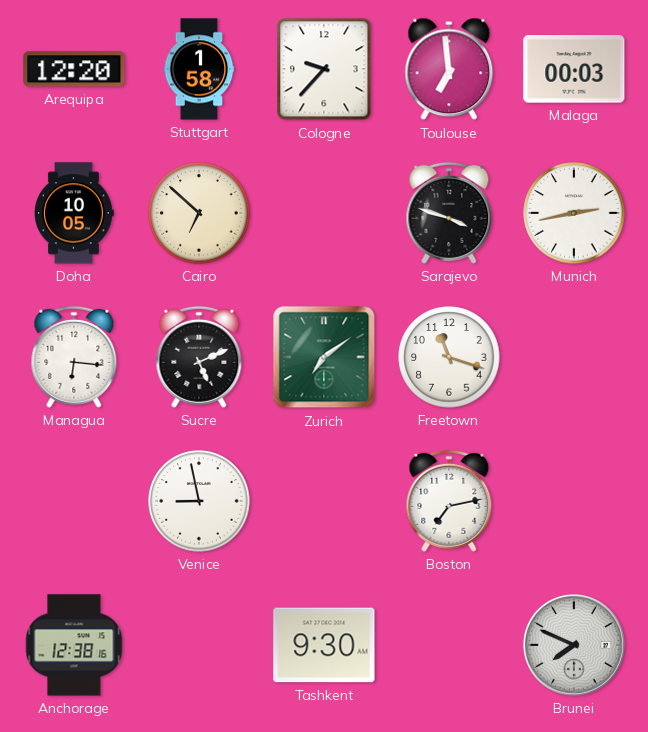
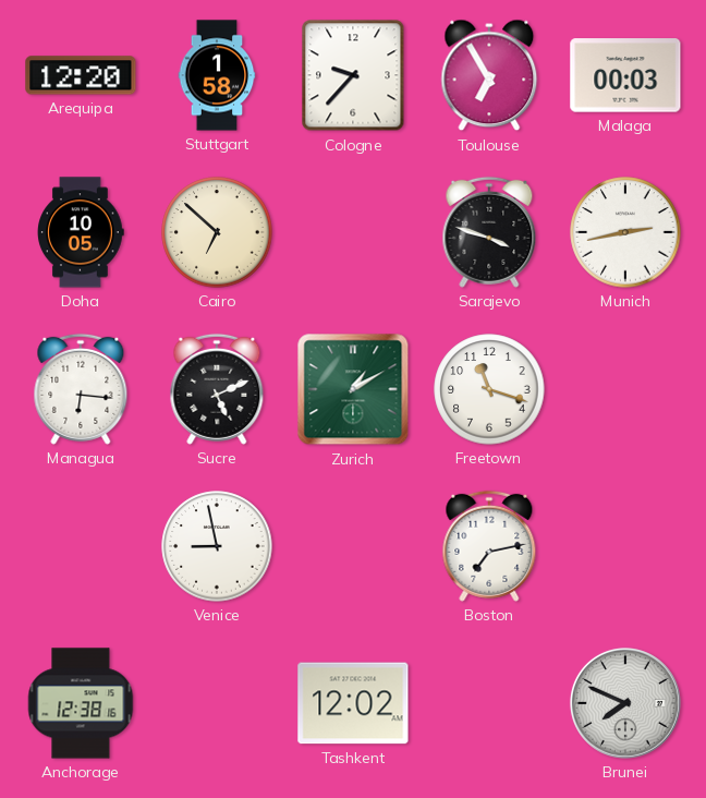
Toulouse: 6:59 -> 6:55 (489, 75)
Zurich: 7:09 -> 1:10 (353, 389)
Tashkent: 9:30 -> 12:02 (353, 703)
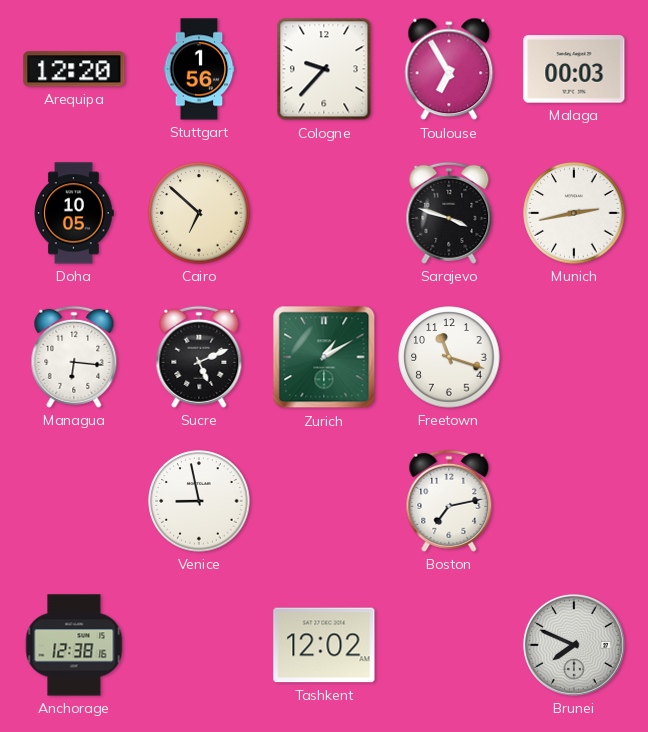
Stuttgart: 1:58 -> 1:56 (199, 69)
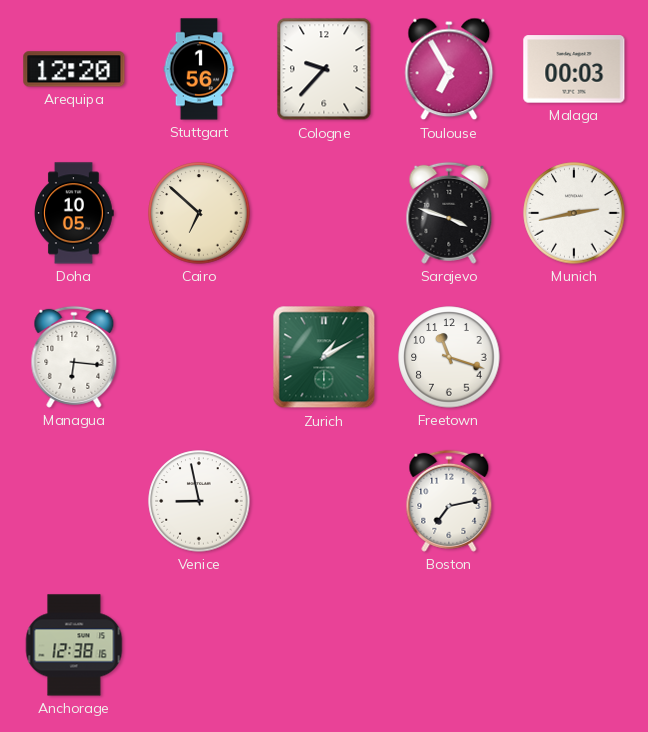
Sucre: 5:11 -> none (199, 357)
Tashkent: 12:02 -> none (324, 645)
Brunei: 7:49 -> none (574, 645)
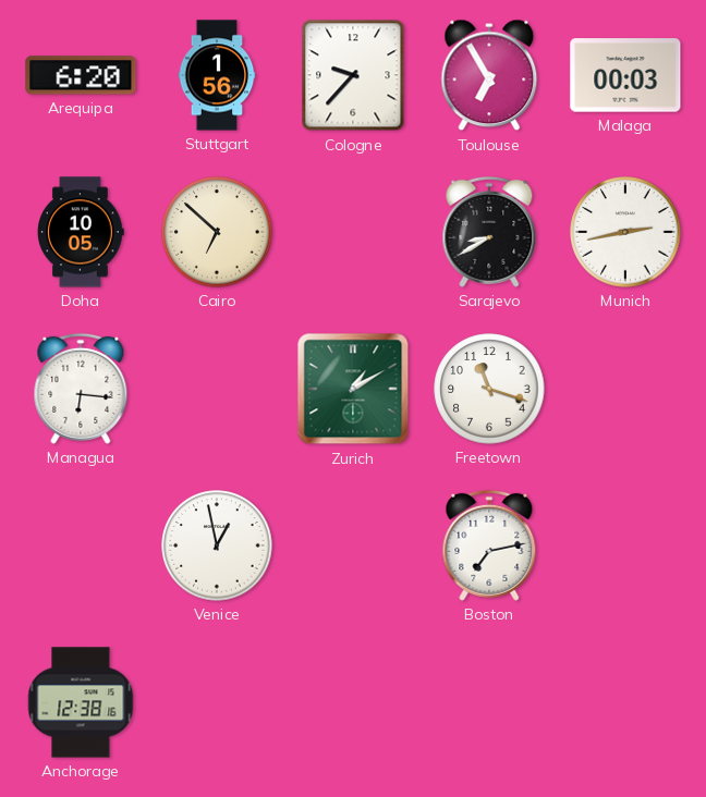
Arequipa: 12:20 -> 6:20 (81, 75)
Sarajevo: 3:48 -> 8:40 (489, 232)
Venice: 8:58 -> 12:58 (217, 545)
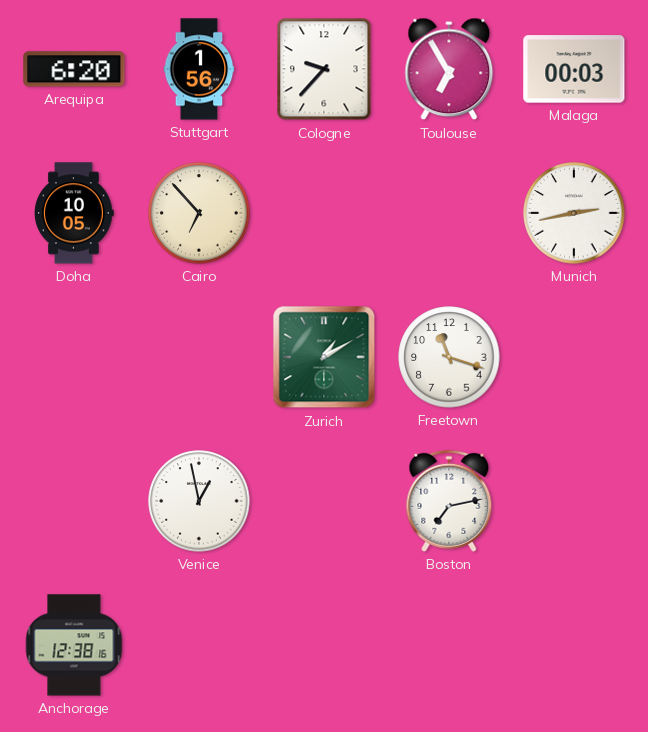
Cairo: 6:52 -> 6:53 (199, 213)
Sarajevo: 8:40 -> none (489, 232)
Managua: 6:16 -> none (81, 389)
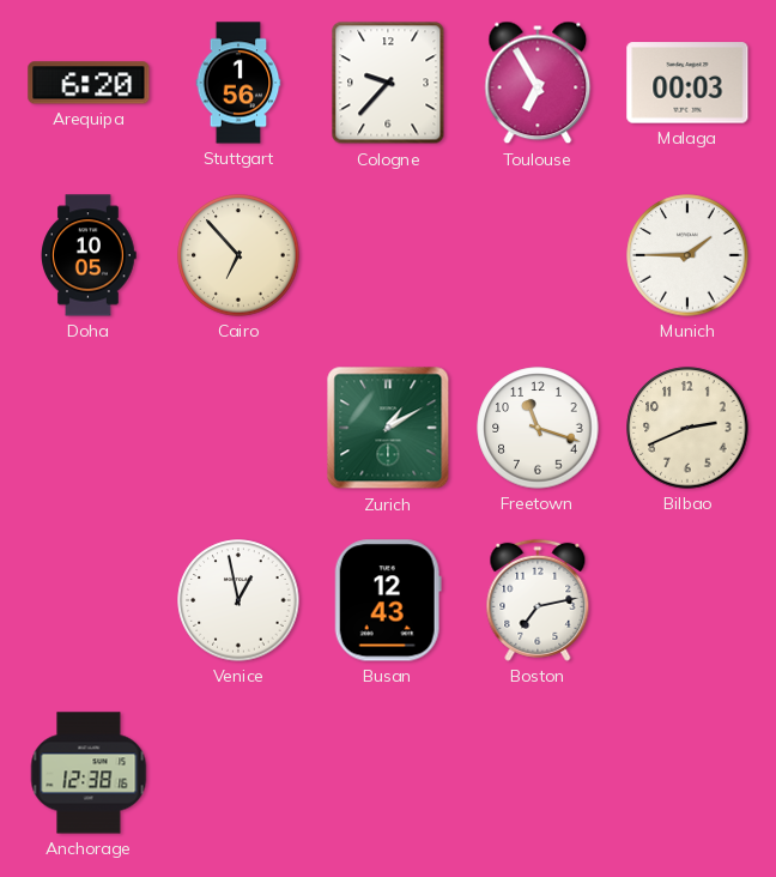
Munich: 2:43 -> 1:45 (687, 255)
Bilbao: none -> 2:41 (687, 428)
Busan: none -> 12:43 (388, 600)
